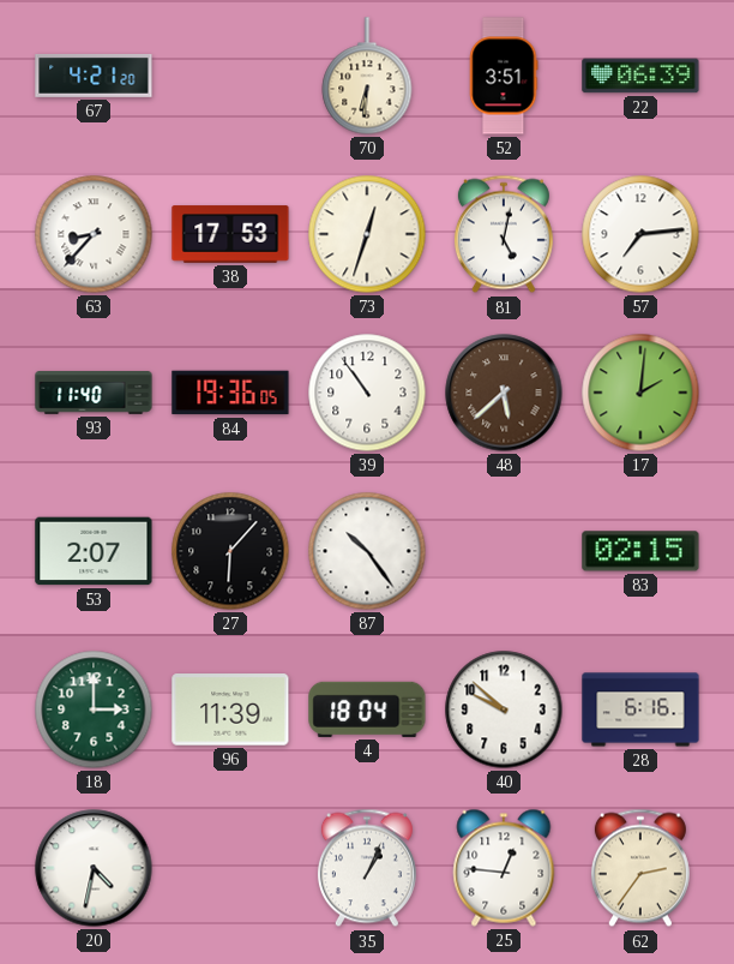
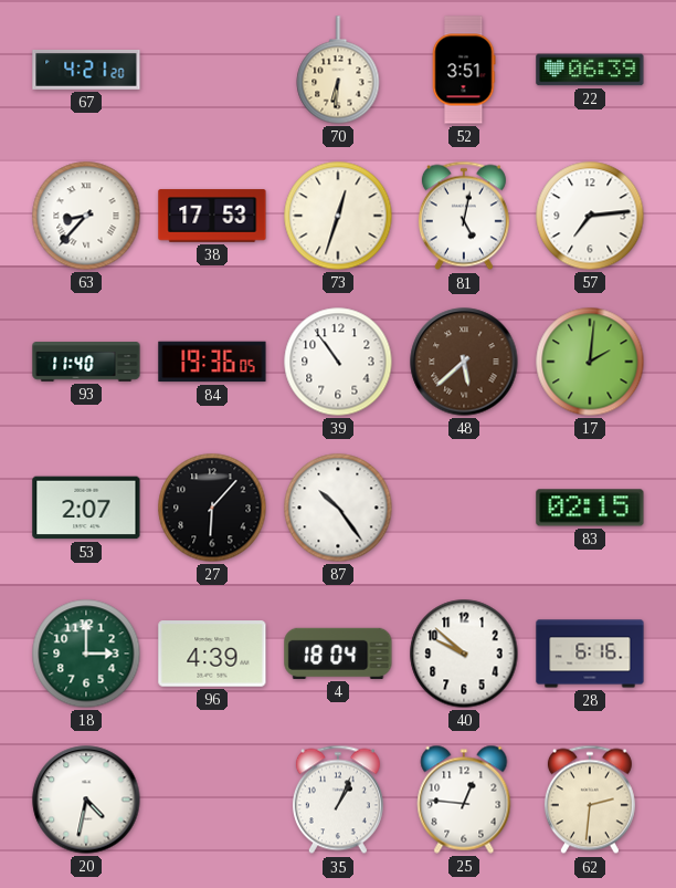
96: 11:39 -> 4:39 (212, 654)
62: 2:36 -> 2:31 (590, 800)
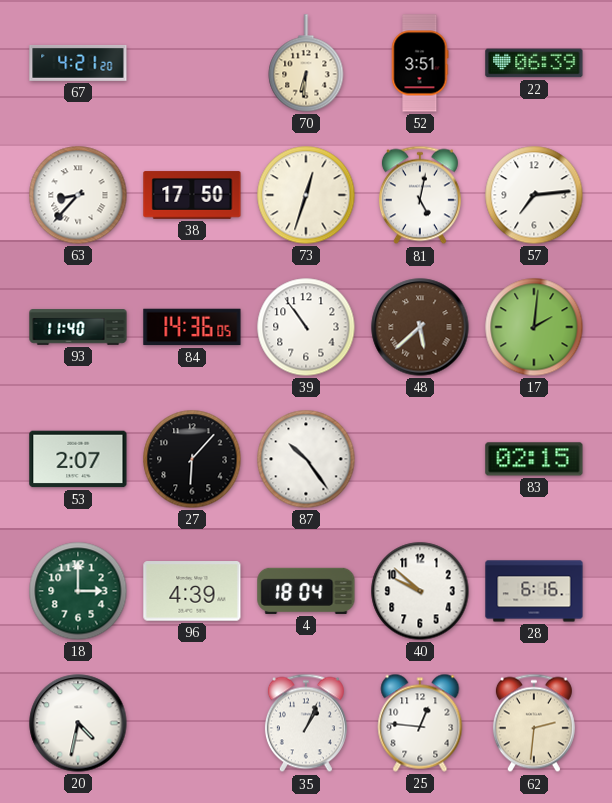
38: 17:53 -> 17:50 (192, 195)
84: 19:36 -> 14:36 (192, 327)
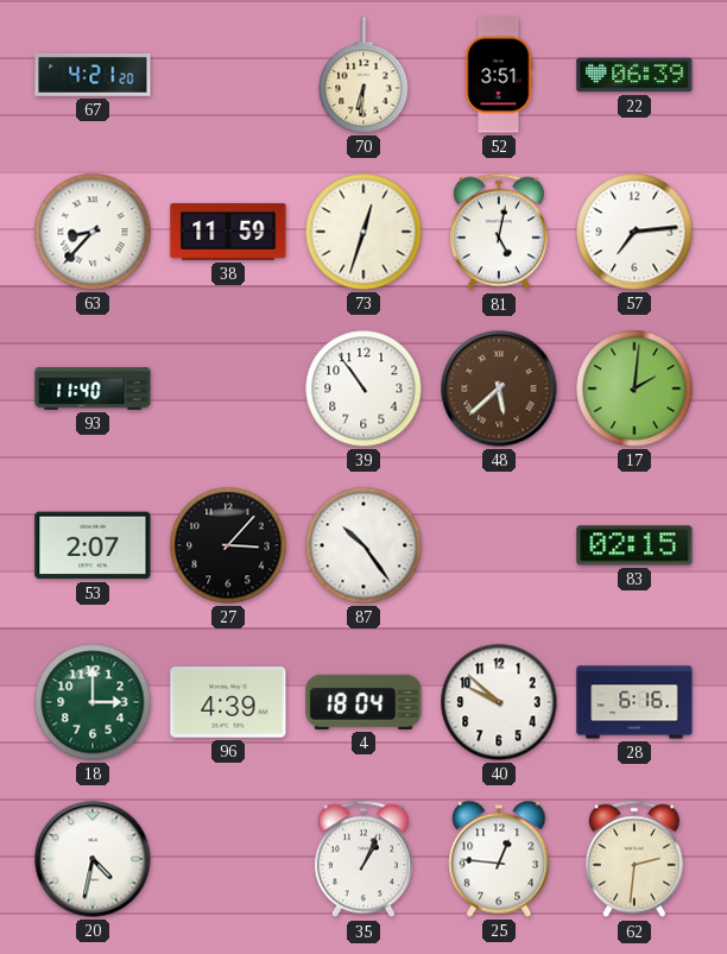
38: 17:50 -> 11:59 (228, 232)
84: 14:36 -> none (192, 327)
27: 6:07 -> 3:07 (228, 545)
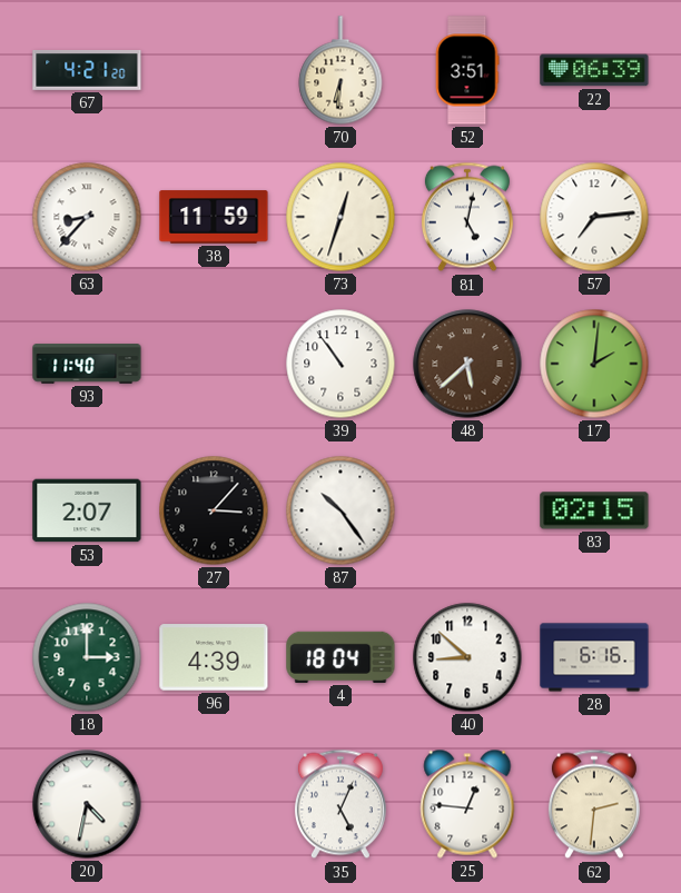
40: 9:52 -> 8:52 (467, 657)
35: 1:04 -> 5:04 (340, 804)
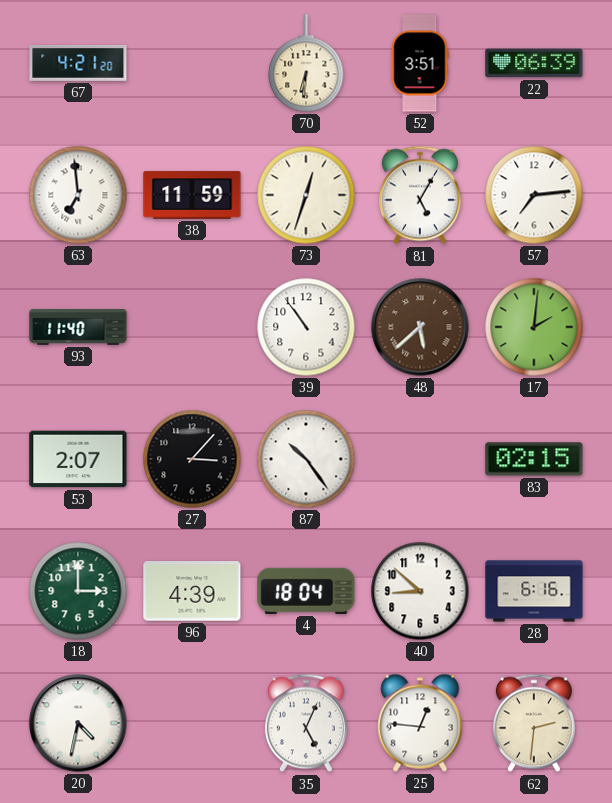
63: 8:37 -> 6:59 (78, 195)
81: 5:02 -> 5:05 (420, 195)
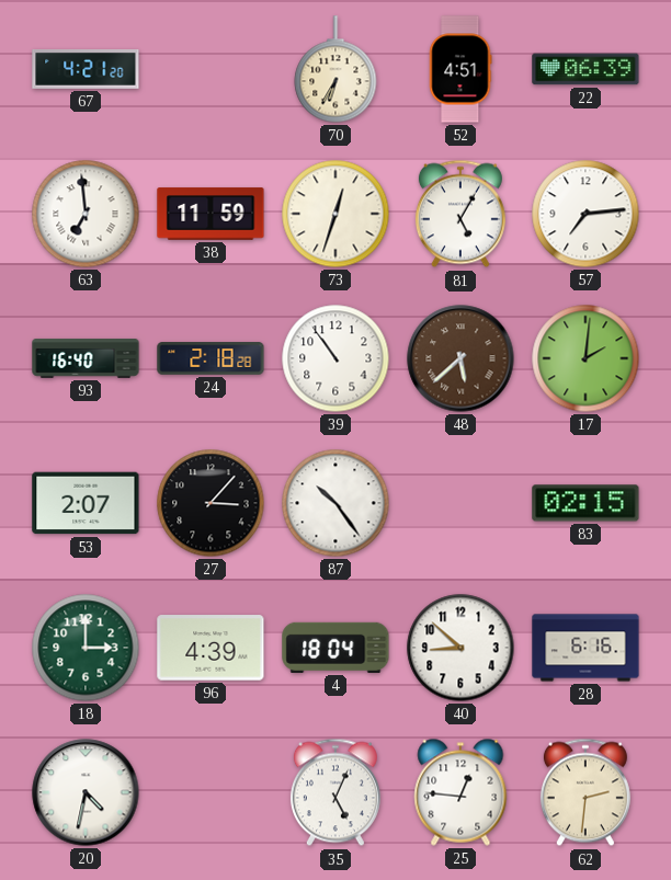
70: 6:31 -> 6:35 (336, 69)
52: 3:51 -> 4:51 (460, 69)
93: 11:40 -> 16:40 (86, 358)
24: none -> 2:18 (211, 358)
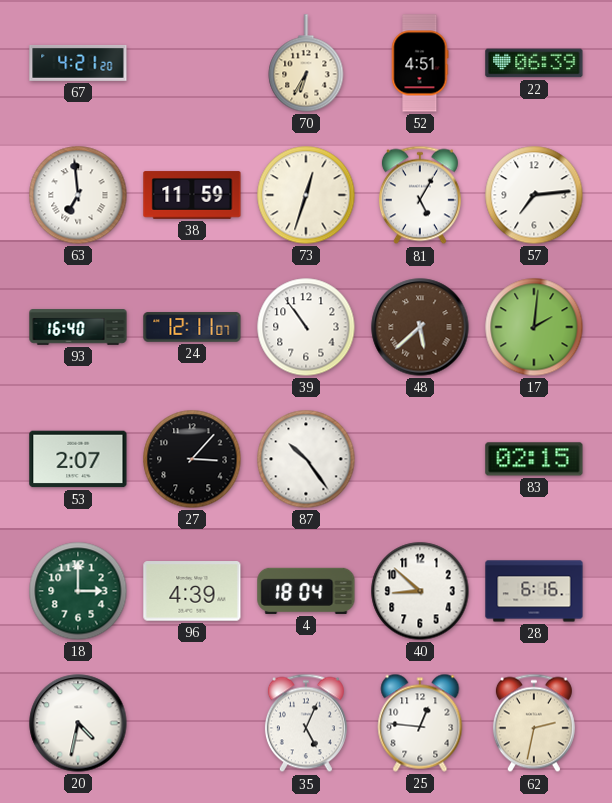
24: 2:18 -> 12:11 (192, 327)
62: 2:31 -> 2:32 (534, 723)
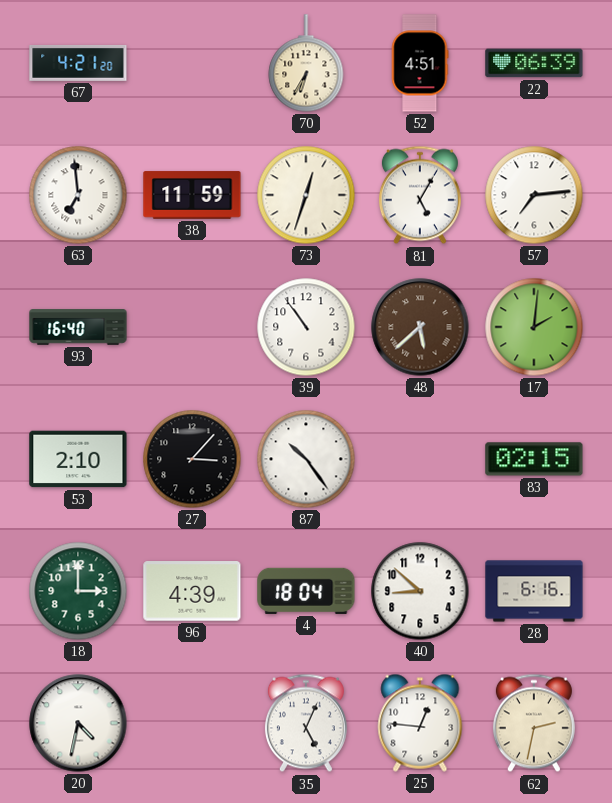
24: 12:11 -> none (192, 327)
53: 2:07 -> 2:10 (78, 459)
